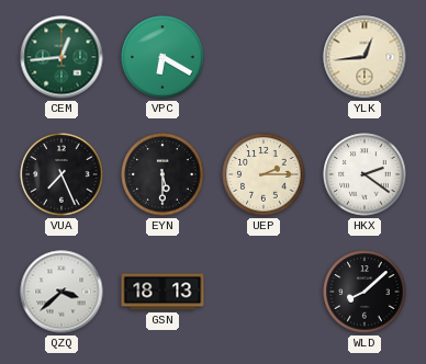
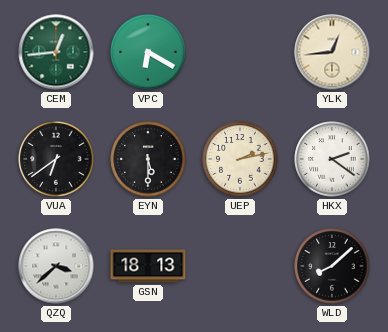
VUA: 7:26 -> 6:39 (56, 159)
UEP: 2:15 -> 2:13 (240, 159)
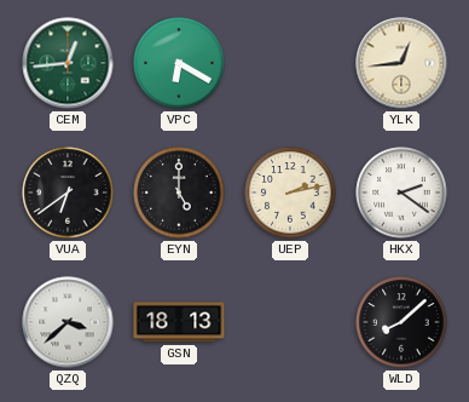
EYN: 5:30 -> 5:00 (179, 193)
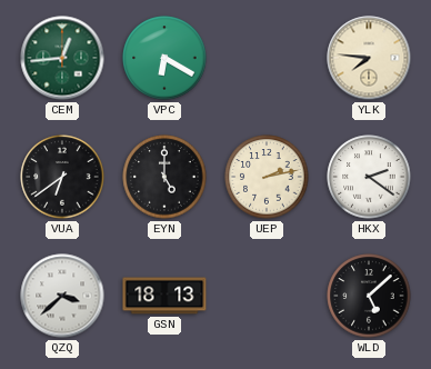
YLK: 12:44 -> 7:46 (369, 58)
WLD: 8:08 -> 5:08 (369, 296)
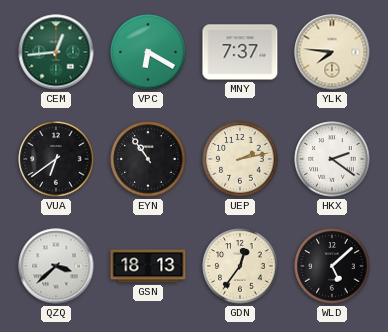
MNY: none -> 7:37 (240, 52)
EYN: 5:00 -> 10:54 (148, 159)
GDN: none -> 12:36 (240, 266)
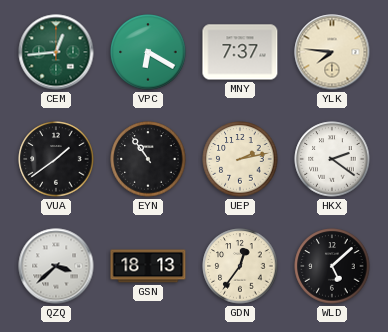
VUA: 6:39 -> 1:39 (56, 159)
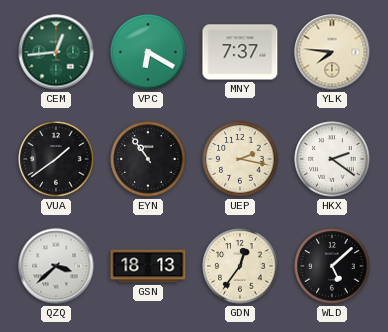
UEP: 2:13 -> 2:17 (240, 159)
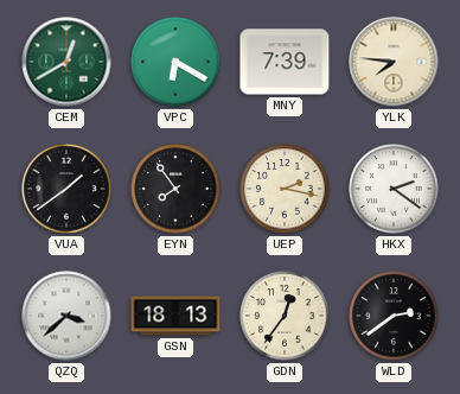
CEM: 12:44 -> 12:40 (66, 62)
MNY: 7:37 -> 7:39 (285, 62)
EYN: 10:54 -> 7:54 (175, 189)
WLD: 5:08 -> 2:39 (394, 316)
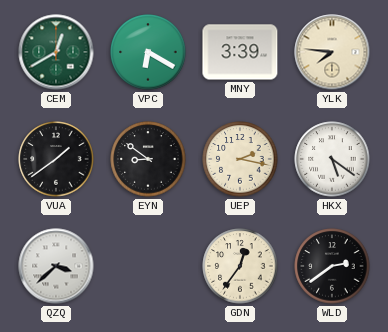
MNY: 7:39 -> 3:39 (240, 52)
EYN: 7:54 -> 8:51 (148, 159)
HKX: 2:21 -> 5:21 (332, 159)
GSN: 18:13 -> none (175, 316)
